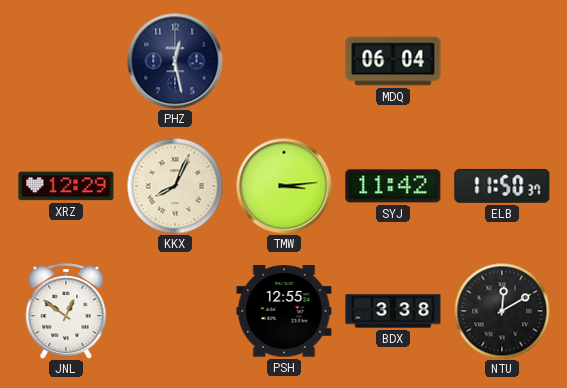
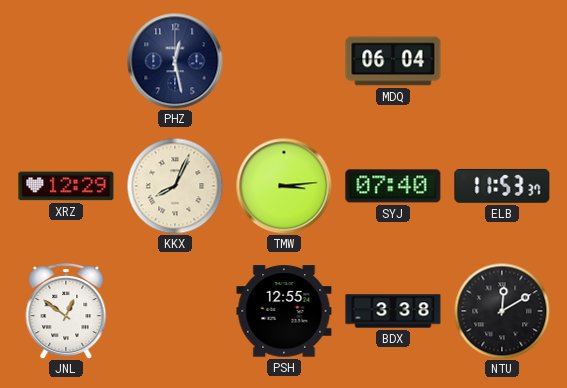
SYJ: 11:42 -> 07:40 (393, 186)
ELB: 11:50 -> 11:53 (502, 186)
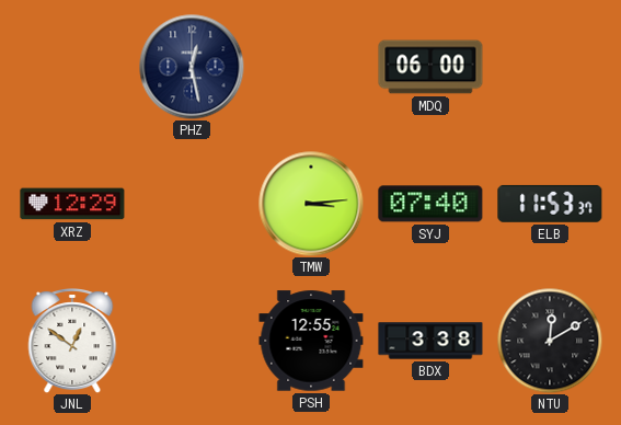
MDQ: 06:04 -> 06:00 (430, 67)
KKX: 8:04 -> none (175, 186)
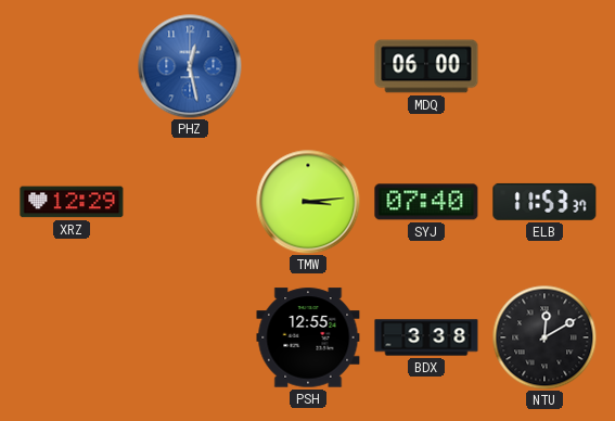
PHZ dial: navy -> blue (190, 66)
JNL: 12:51 -> none (72, 342)
